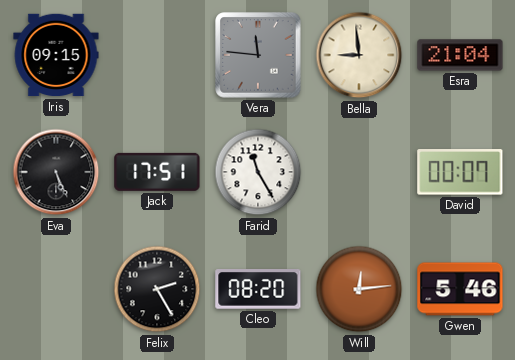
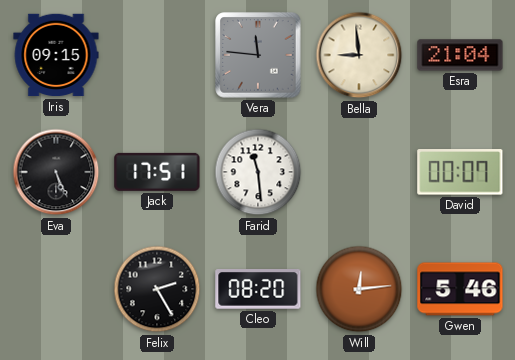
Farid: 11:25 -> 11:29 (258, 172)
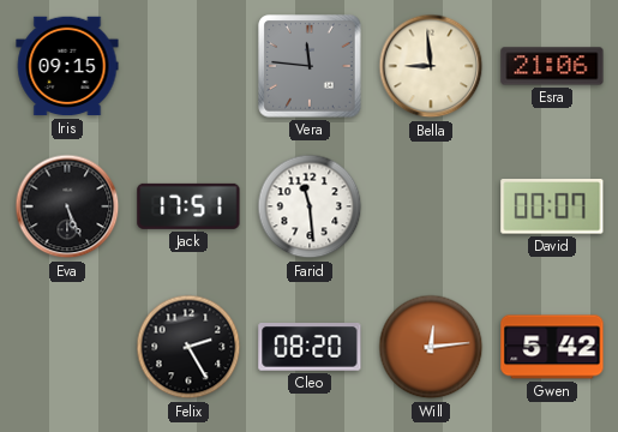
Esra: 21:04 -> 21:06 (552, 66)
Gwen: 5:46 -> 5:42 (552, 347)
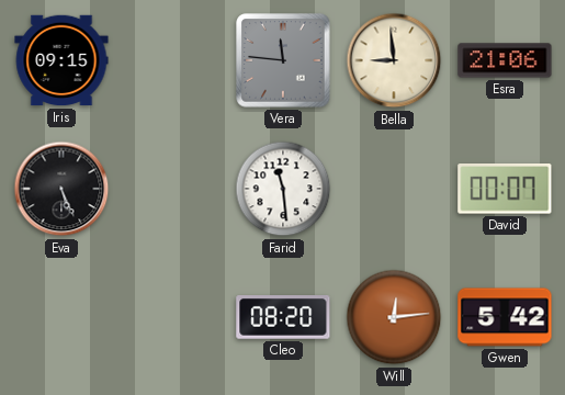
Jack: 17:51 -> none (188, 206)
Felix: 2:25 -> none (188, 347)
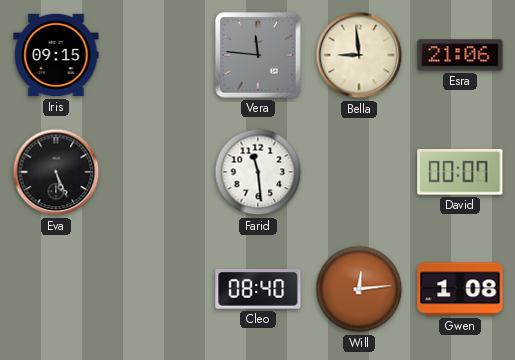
Cleo: 08:20 -> 08:40 (258, 290)
Gwen: 5:42 -> 1:08 (460, 289)
